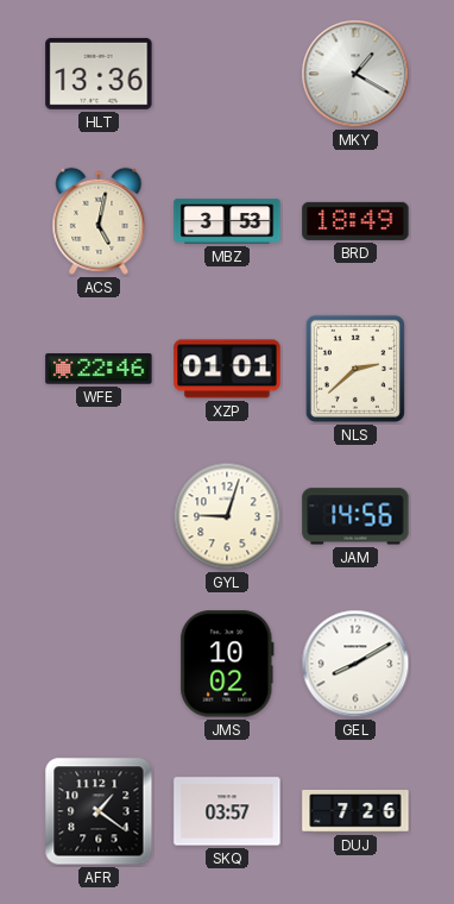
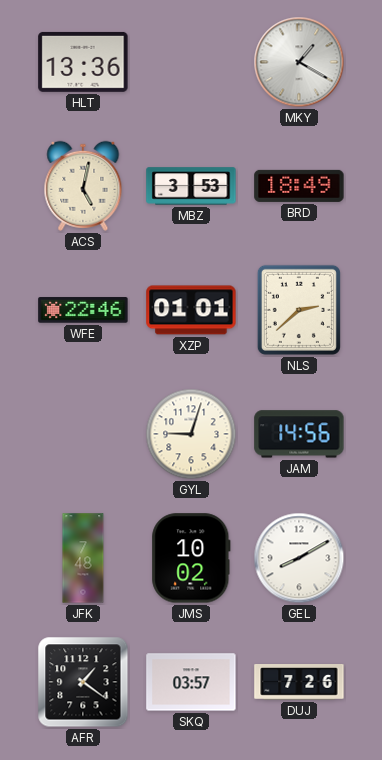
JFK: none -> 7:48 (83, 558)
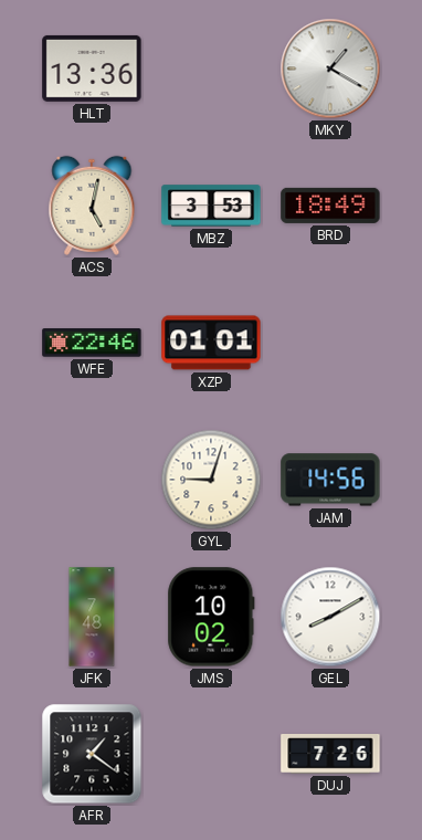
NLS: 2:38 -> none (299, 310)
SKQ: 03:57 -> none (191, 682)
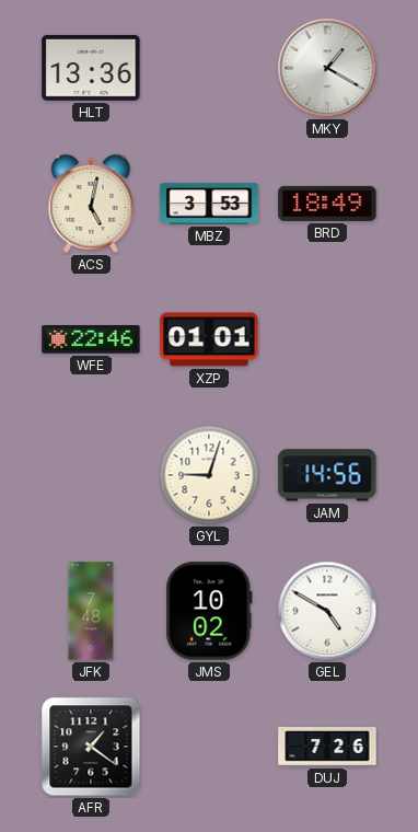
GEL: 8:10 -> 4:50 (327, 611)
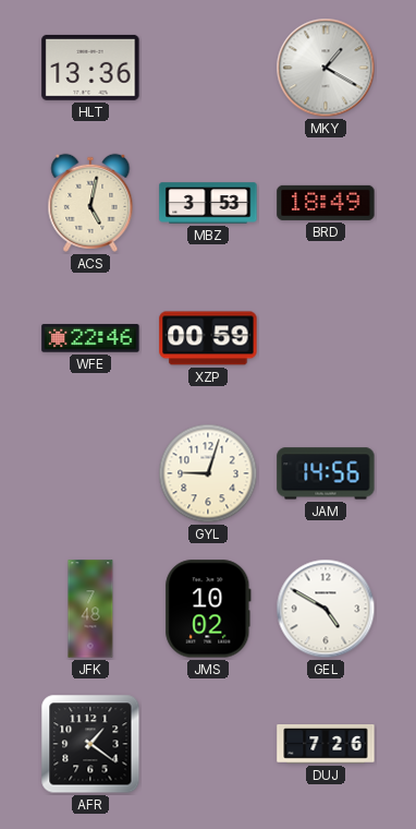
XZP: 01:01 -> 00:59 (208, 338)
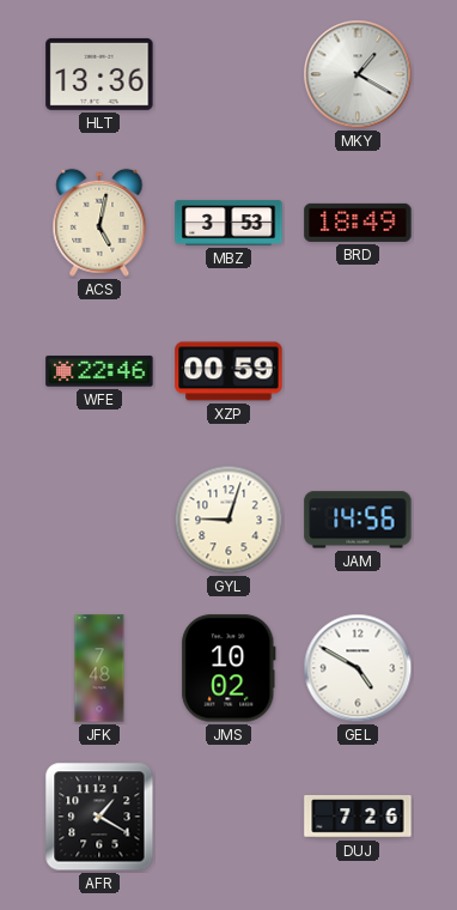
AFR: 1:21 -> 1:20 (99, 817)
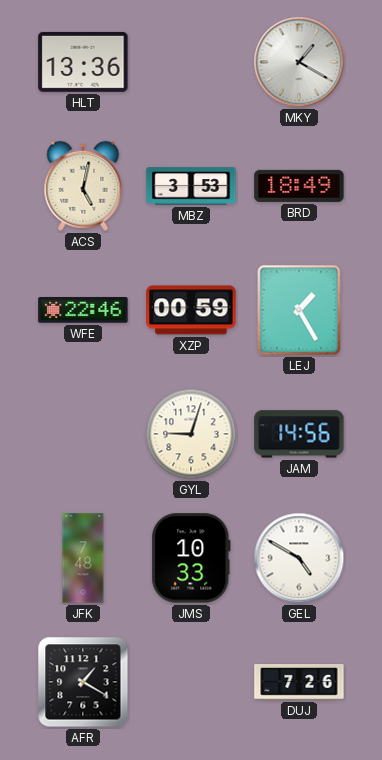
LEJ: none -> 1:25 (299, 310)
JMS: 10:02 -> 10:33 (191, 558)
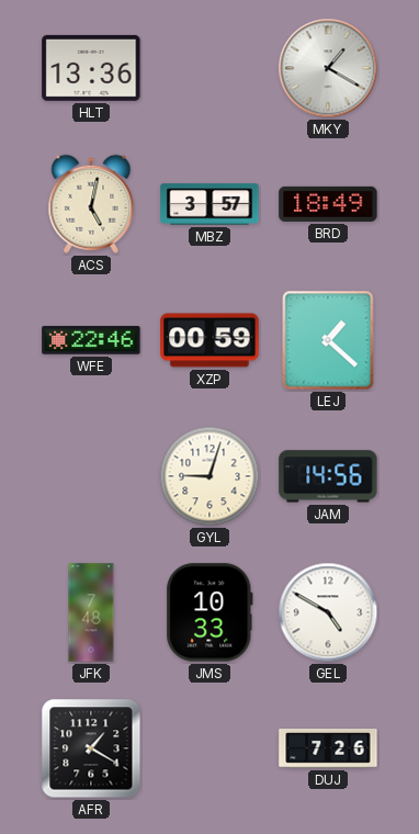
MBZ: 3:53 -> 3:57 (209, 204)
LEJ: 1:25 -> 1:22 (328, 340)
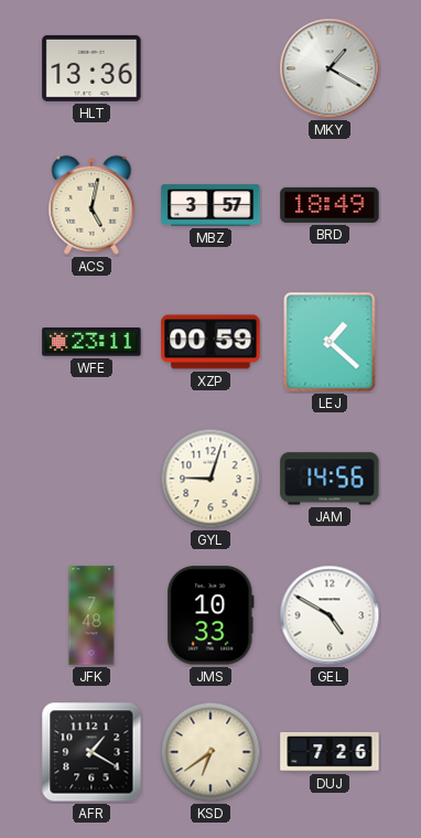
WFE: 22:46 -> 23:11 (91, 342)
KSD: none -> 6:39 (210, 752)
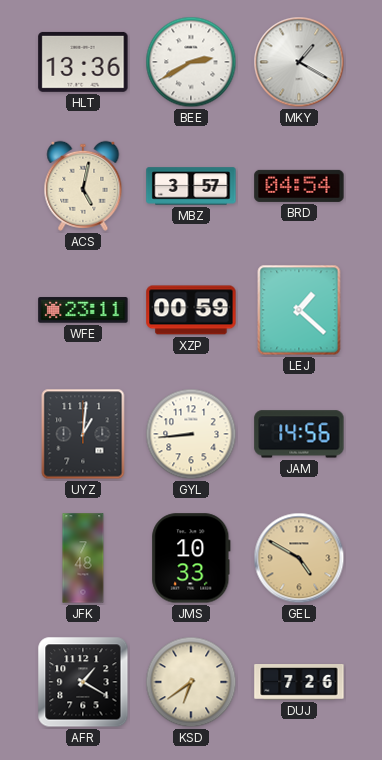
BEE: none -> 2:40 (191, 62)
BRD: 18:49 -> 04:54 (299, 186)
UYZ: none -> 1:01 (83, 434)
GYL: 9:03 -> 8:44 (191, 434)
GEL dial: white -> champagne (299, 558)
